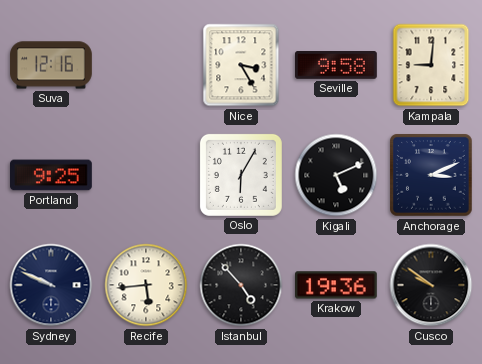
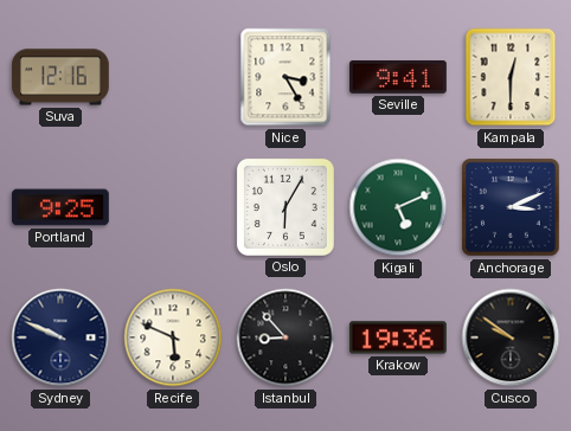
Seville: 9:58 -> 9:41 (399, 78)
Kampala: 9:01 -> 12:30 (511, 77)
Kigali dial: black -> green (398, 207)
Recife: 5:44 -> 5:49 (173, 337)
Istanbul: 4:53 -> 8:53 (285, 337)
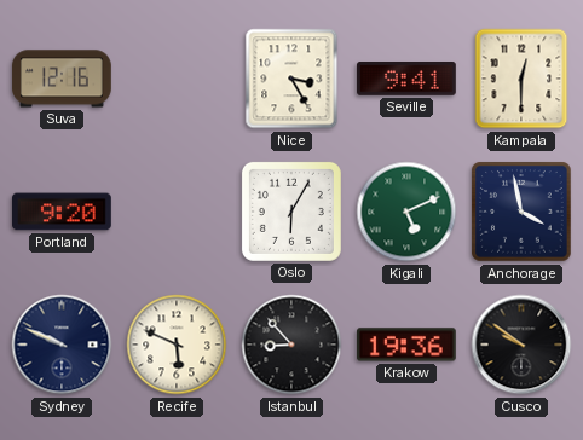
Portland: 9:25 -> 9:20 (63, 212)
Anchorage: 3:11 -> 3:58 (521, 212)
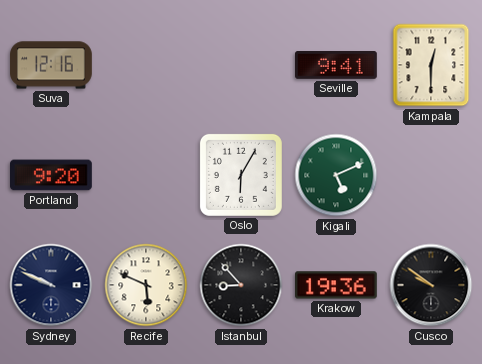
Nice: 3:25 -> none (291, 79)
Anchorage: 3:58 -> none (521, 212)
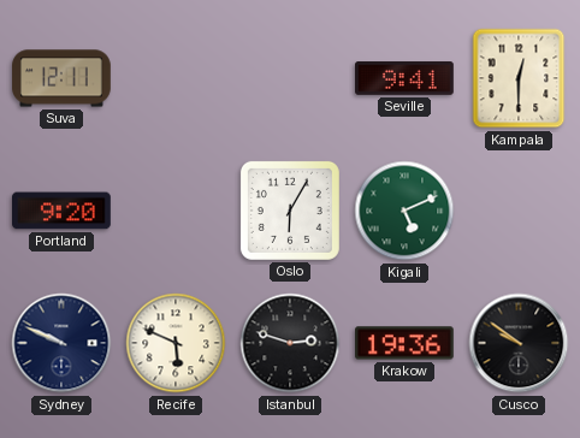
Suva: 12:16 -> 12:11 (61, 78)
Istanbul: 8:53 -> 2:48 (290, 343)
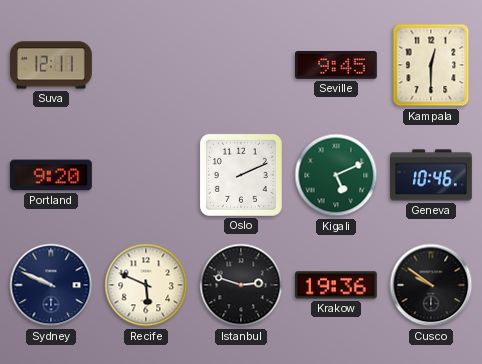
Seville: 9:41 -> 9:45 (337, 66)
Oslo: 6:05 -> 2:11 (241, 175)
Geneva: none -> 10:46 (431, 175)
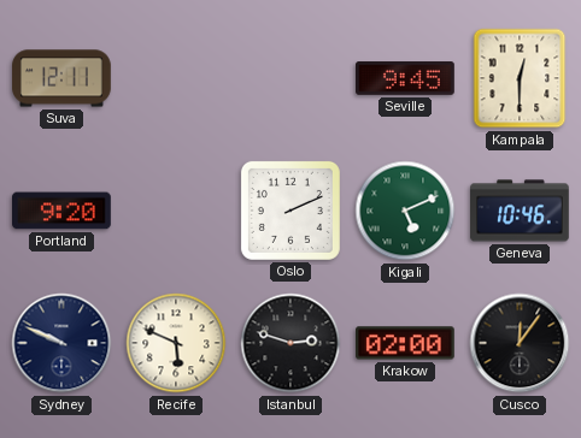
Krakow: 19:36 -> 02:00 (406, 343)
Cusco: 9:51 -> 12:06 (520, 343)
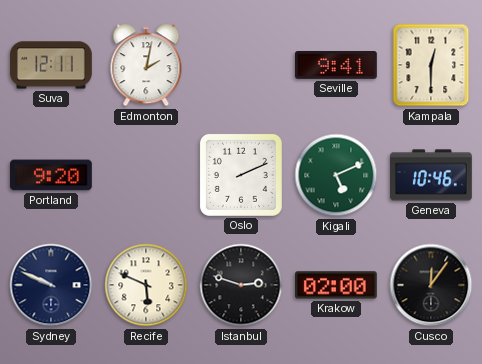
Edmonton: none -> 2:02 (146, 65)
Seville: 9:45 -> 9:41 (337, 66)
